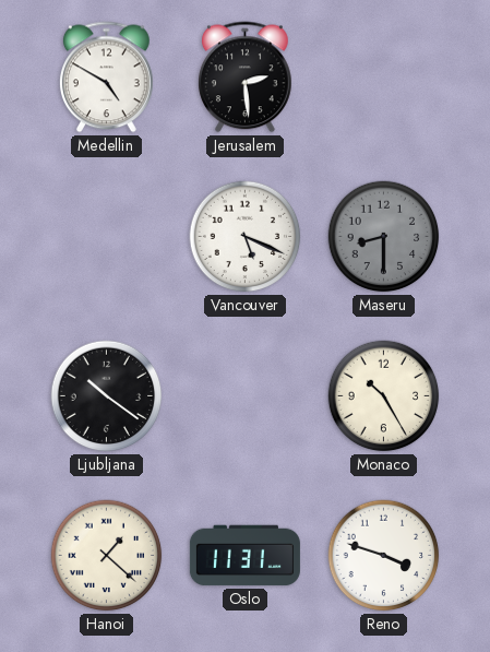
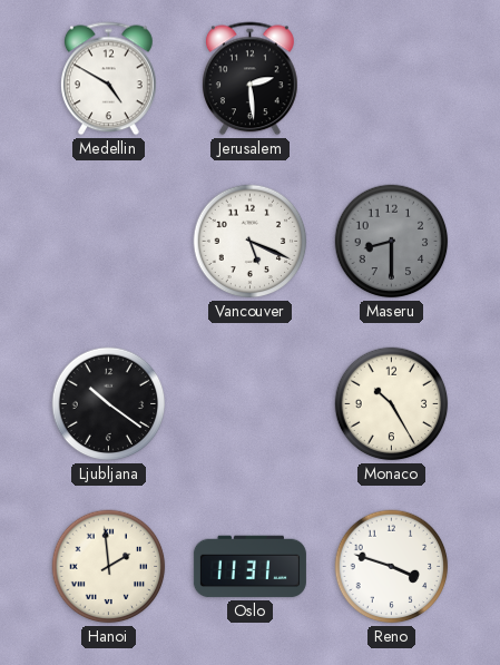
Hanoi: 1:22 -> 1:59 (109, 567)
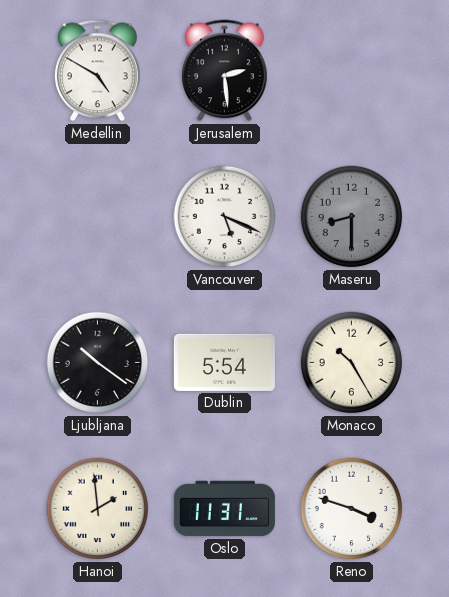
Dublin: none -> 5:54 (224, 362)
